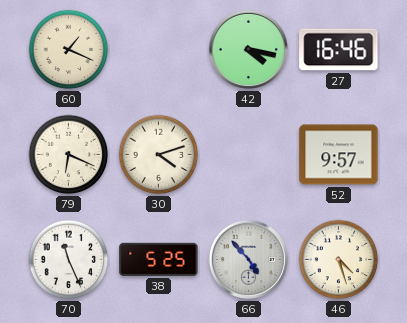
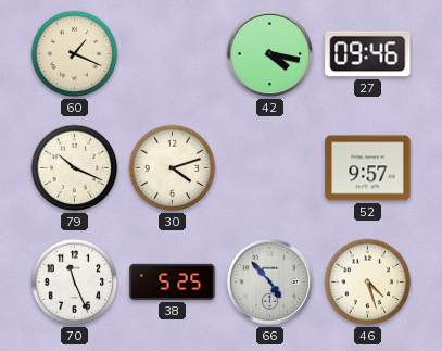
27: 16:46 -> 09:46 (368, 54)
79: 6:19 -> 10:19 (75, 168)
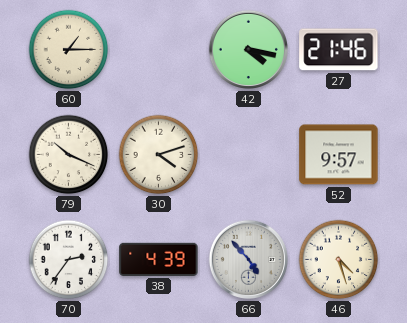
60: 1:19 -> 1:15 (69, 50)
27: 09:46 -> 21:46 (339, 50)
70: 11:26 -> 2:36 (69, 260)
38: 5:25 -> 4:39 (159, 259)
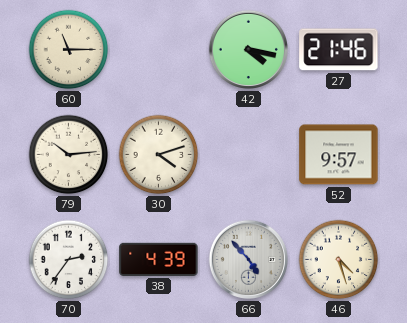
60: 1:15 -> 11:15 (69, 50)
79: 10:19 -> 10:14 (69, 155)
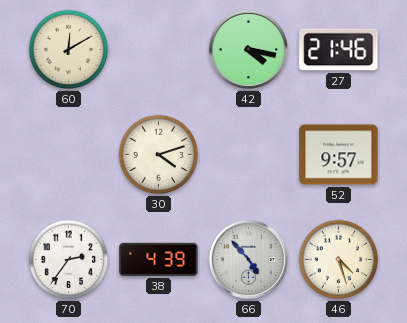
60: 11:15 -> 12:10 (69, 50)
79: 10:14 -> none (69, 155)
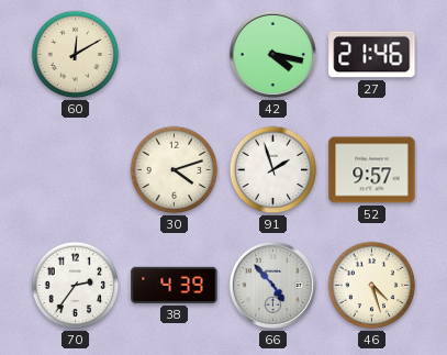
91: none -> 1:57 (273, 170)
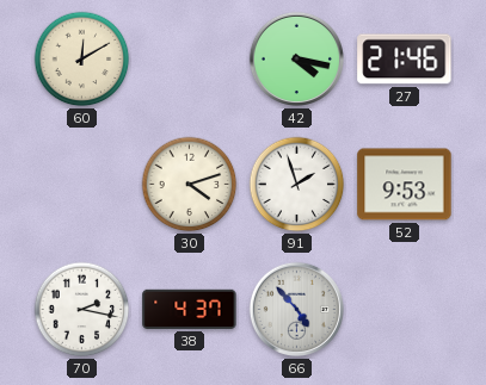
52: 9:57 -> 9:53 (405, 185)
70: 2:36 -> 2:17 (82, 310)
38: 4:39 -> 4:37 (190, 309)
46: 4:27 -> none (372, 286)
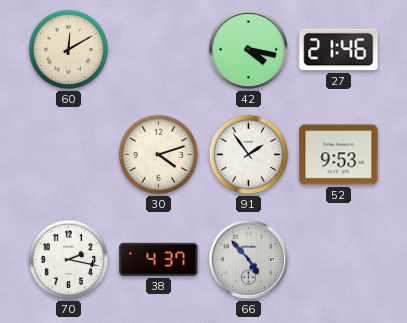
91: 1:57 -> 1:54 (249, 155)
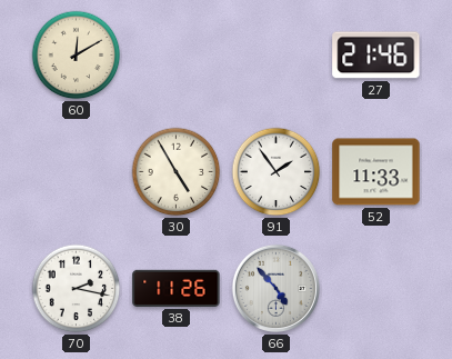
42: 4:17 -> none (248, 49)
30: 4:12 -> 4:55 (177, 172)
52: 9:53 -> 11:33 (376, 172)
38: 4:37 -> 11:26 (177, 288)
